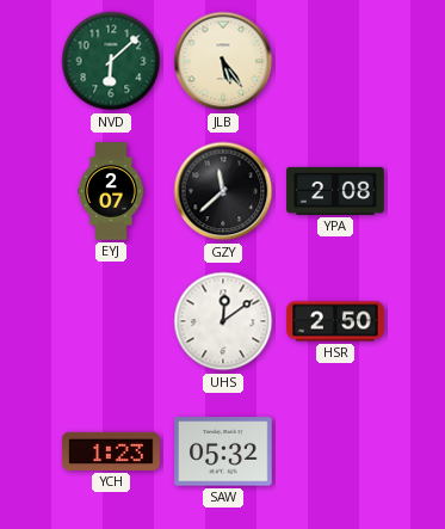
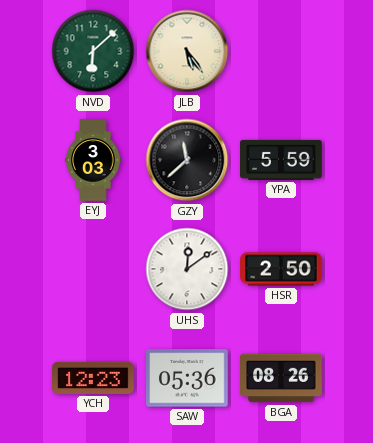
EYJ: 2:07 -> 3:03 (93, 160)
YPA: 2:08 -> 5:59 (281, 160)
YCH: 1:23 -> 12:23 (93, 378)
SAW: 05:32 -> 05:36 (187, 378)
BGA: none -> 08:26 (281, 378)
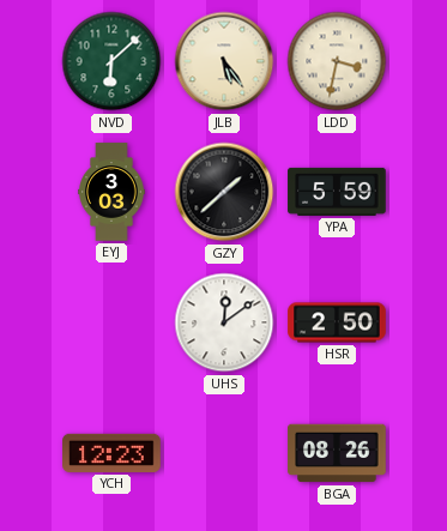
LDD: none -> 3:32 (337, 61)
GZY: 11:38 -> 1:38 (224, 192)
SAW: 05:36 -> none (187, 378)
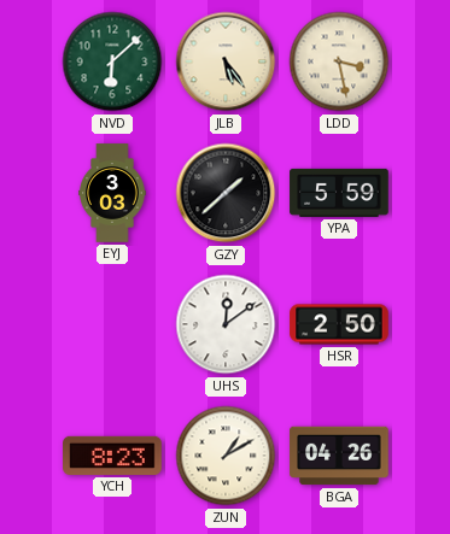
LDD: 3:32 -> 3:28 (339, 61)
YCH: 12:23 -> 8:23 (112, 456)
ZUN: none -> 1:10 (226, 456)
BGA: 08:26 -> 04:26 (339, 456)
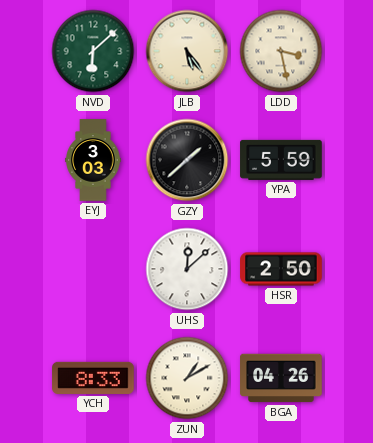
UHS: 12:09 -> 12:08 (187, 269)
YCH: 8:23 -> 8:33 (93, 378)
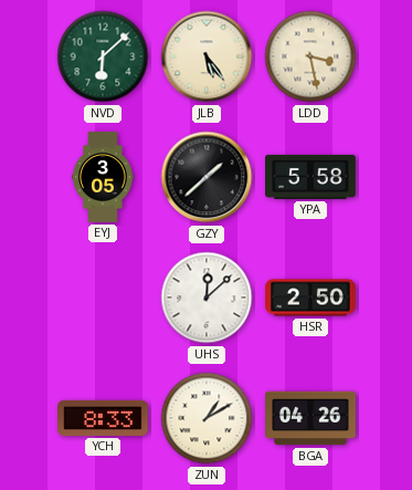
EYJ: 3:03 -> 3:05 (103, 177)
YPA: 5:59 -> 5:58 (310, 177)
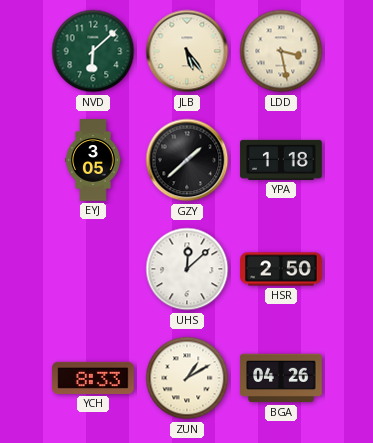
YPA: 5:58 -> 1:18 (281, 160)
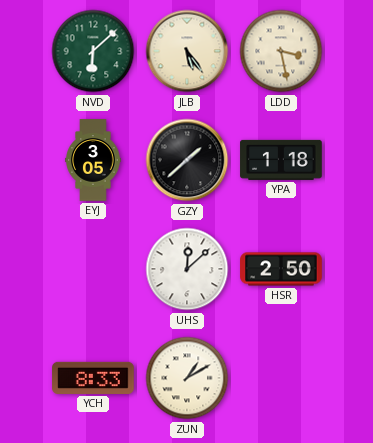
BGA: 04:26 -> none (281, 378)
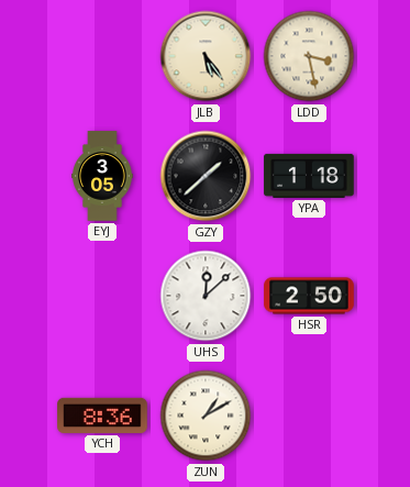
NVD: 6:08 -> none (93, 51)
YCH: 8:33 -> 8:36 (102, 416)
